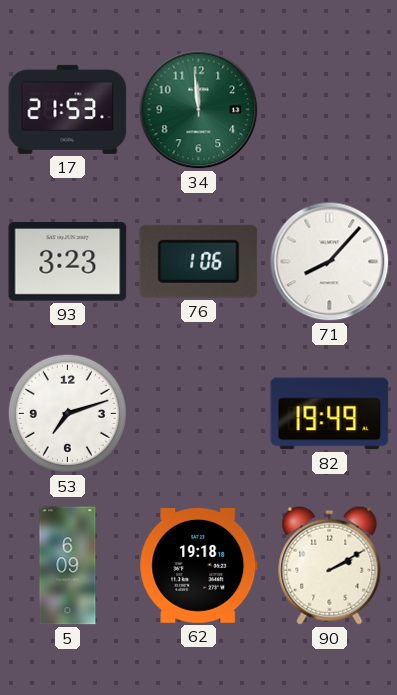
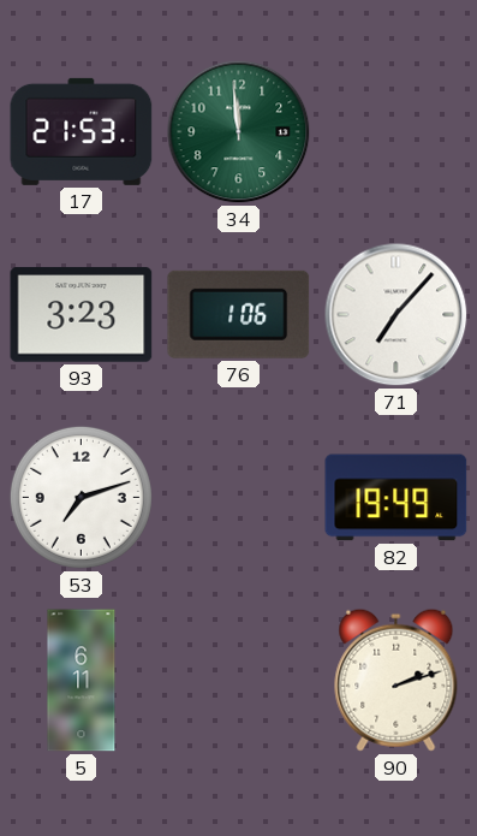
71: 8:07 -> 7:07 (396, 315)
5: 6:09 -> 6:11 (82, 681)
62: 19:18 -> none (199, 566)
90: 2:10 -> 2:12 (396, 680)
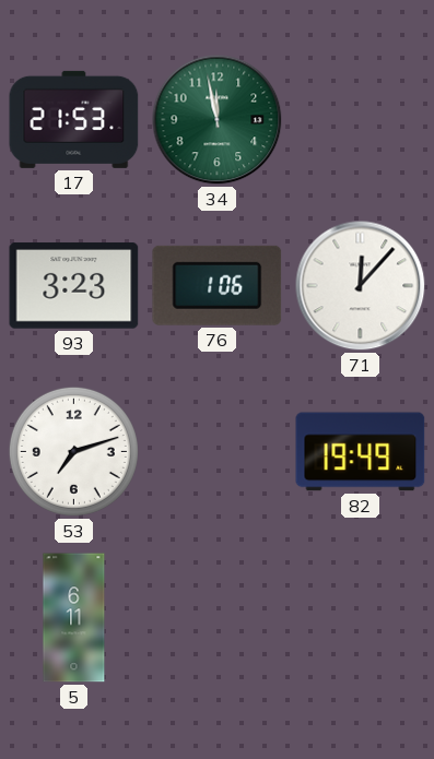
34: 11:59 -> 11:58 (218, 120)
71: 7:07 -> 12:07 (361, 286)
90: 2:12 -> none (396, 680)
